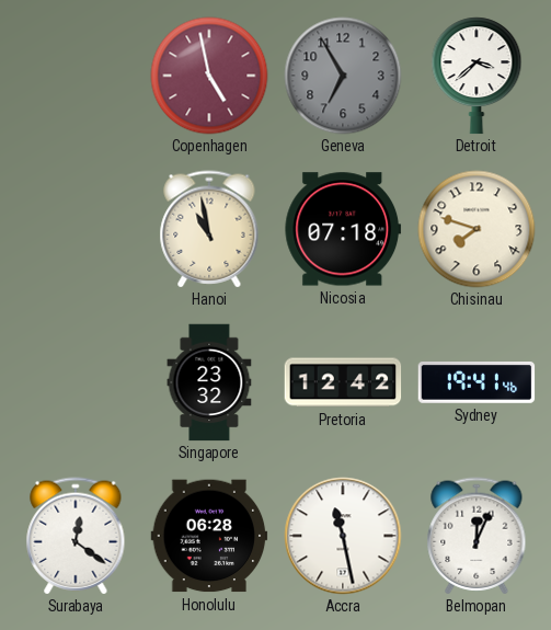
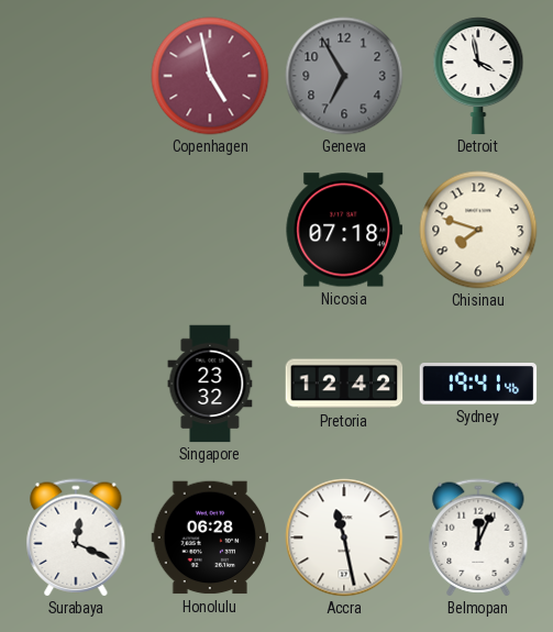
Detroit: 3:38 -> 3:58 (478, 76)
Hanoi: 10:58 -> none (209, 229)
Surabaya: 12:21 -> 12:19 (76, 537)
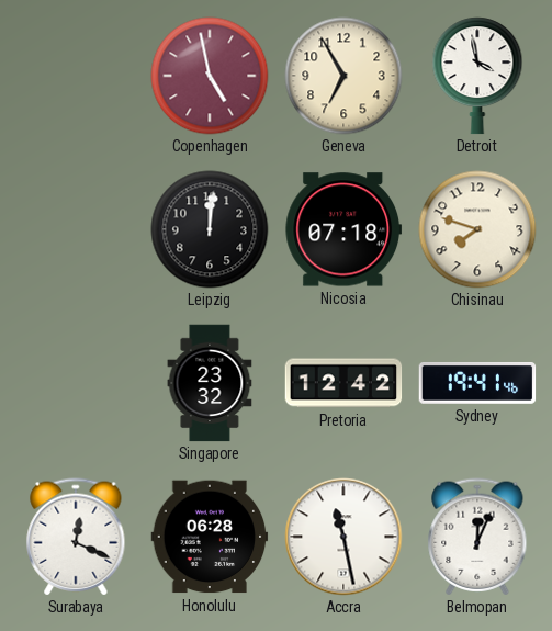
Geneva dial: grey -> cream (343, 76)
Leipzig: none -> 12:01 (210, 229)
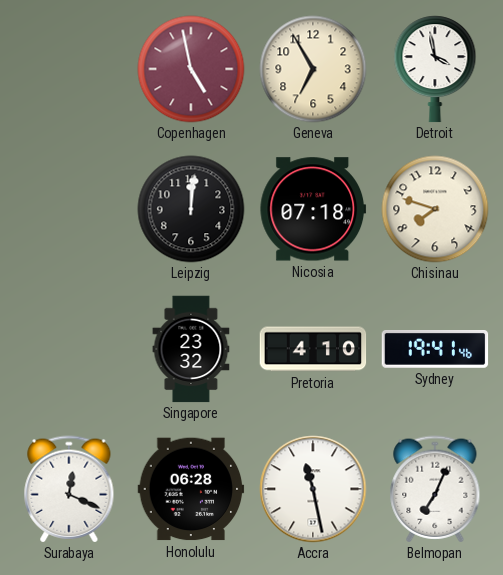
Pretoria: 12:42 -> 4:10 (313, 349)
Belmopan: 12:04 -> 7:04 (435, 489)
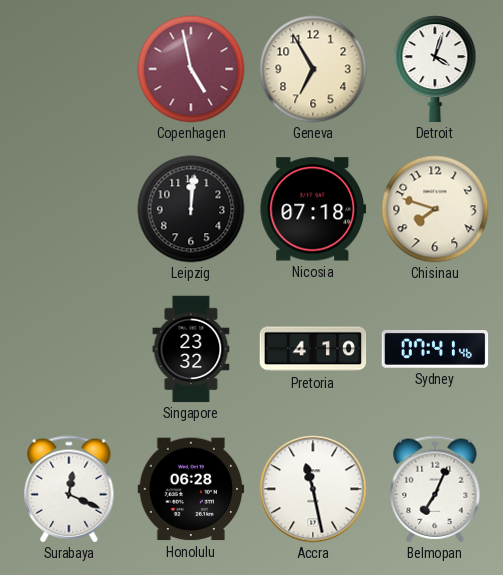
Detroit: 3:58 -> 4:03 (435, 69)
Sydney: 19:41 -> 07:41 (435, 350)
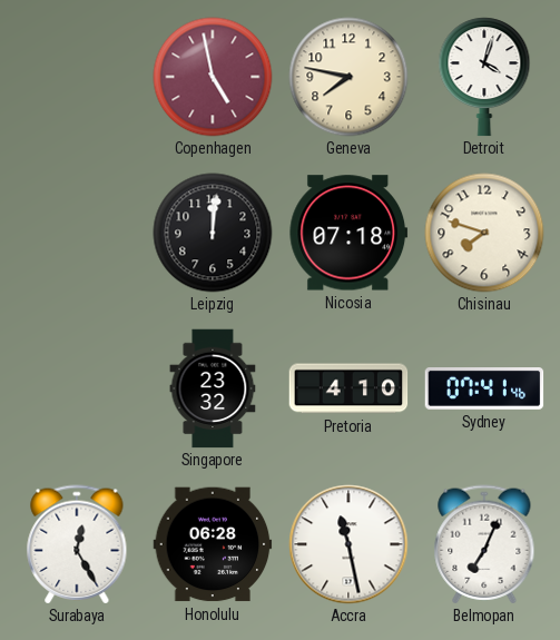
Geneva: 6:55 -> 7:47 (348, 77)
Surabaya: 12:19 -> 12:25 (77, 544)
